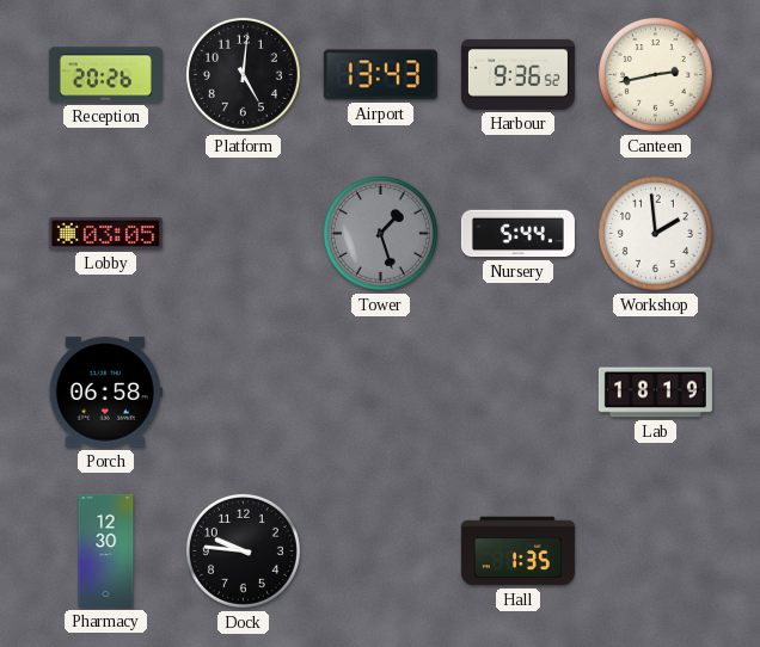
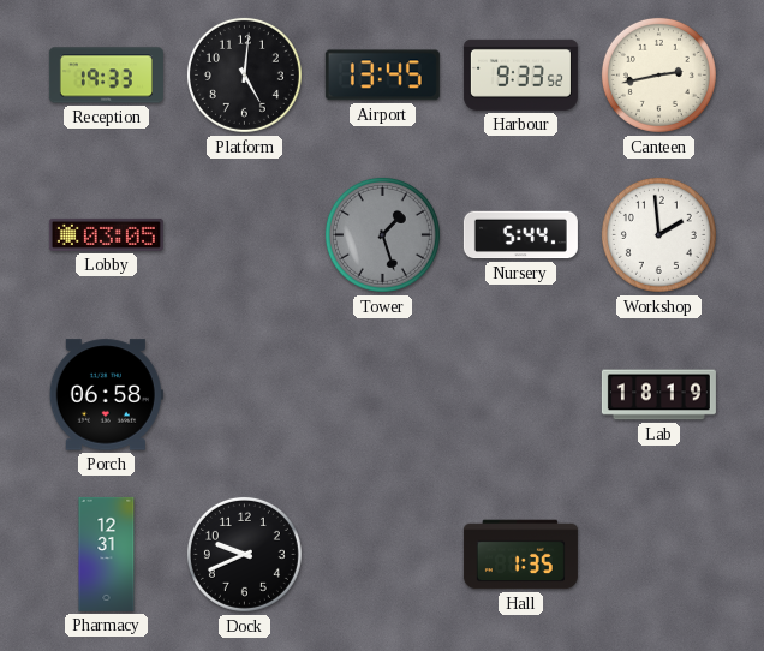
Reception: 20:26 -> 19:33 (106, 76)
Airport: 13:43 -> 13:45 (382, 76)
Harbour: 9:36 -> 9:33 (520, 74)
Pharmacy: 12:30 -> 12:31 (107, 554)
Dock: 9:46 -> 9:41 (244, 554)
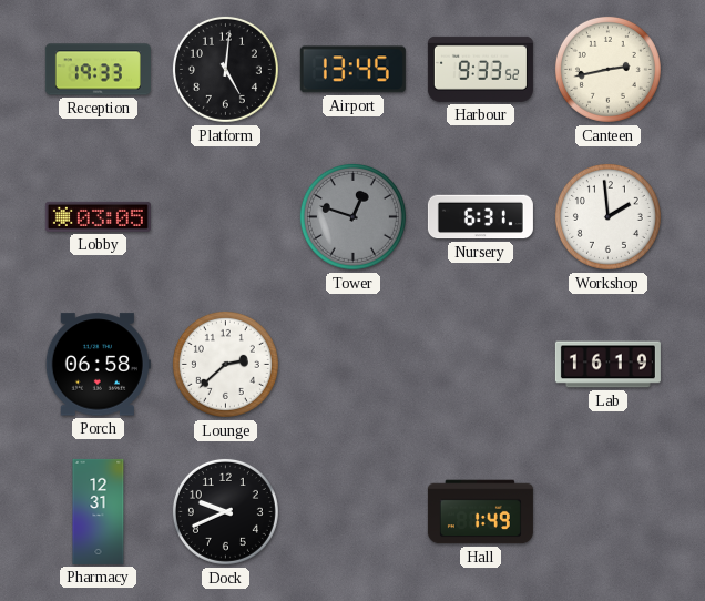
Tower: 1:27 -> 12:48 (352, 216)
Nursery: 5:44 -> 6:31 (480, 217)
Lounge: none -> 2:38 (225, 364)
Lab: 18:19 -> 16:19 (607, 365)
Hall: 1:35 -> 1:49 (480, 512)
